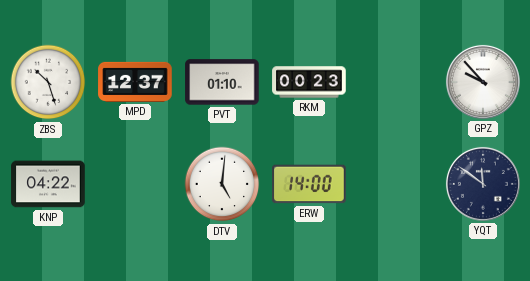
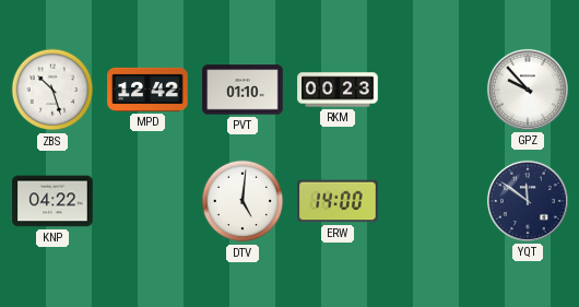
MPD: 12:37 -> 12:42 (147, 90)
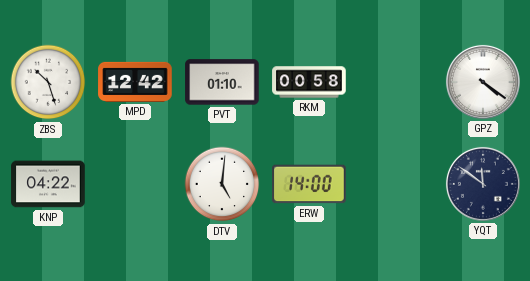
RKM: 00:23 -> 00:58 (309, 82)
GPZ: 9:53 -> 4:21 (483, 82)
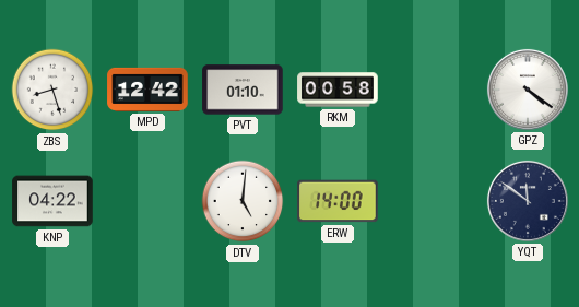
ZBS: 10:27 -> 8:27 (52, 90)
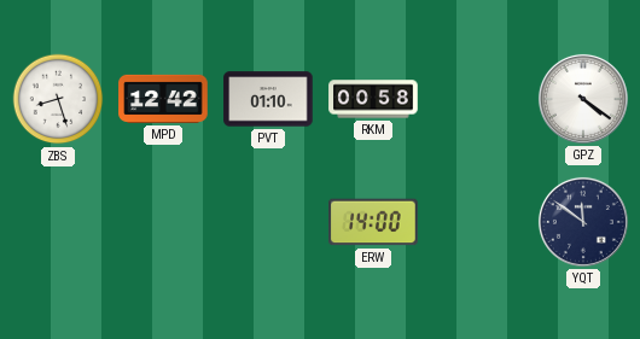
KNP: 04:22 -> none (52, 201)
DTV: 5:01 -> none (243, 201)
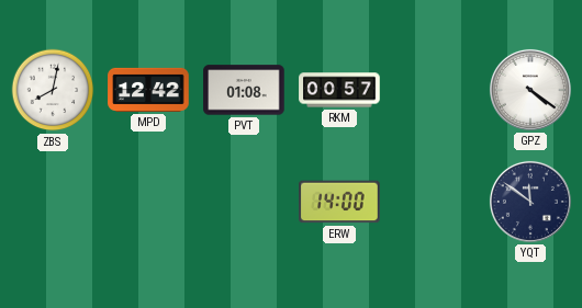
ZBS: 8:27 -> 8:02 (53, 90)
PVT: 01:10 -> 01:08 (244, 90)
RKM: 00:58 -> 00:57 (339, 90)
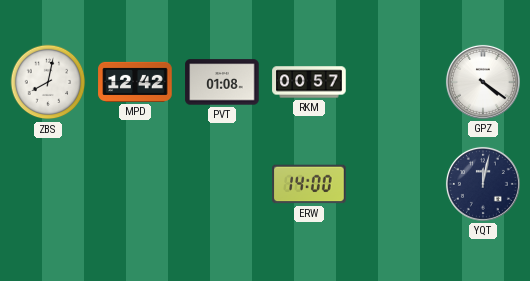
YQT: 11:51 -> 12:02 (483, 184)
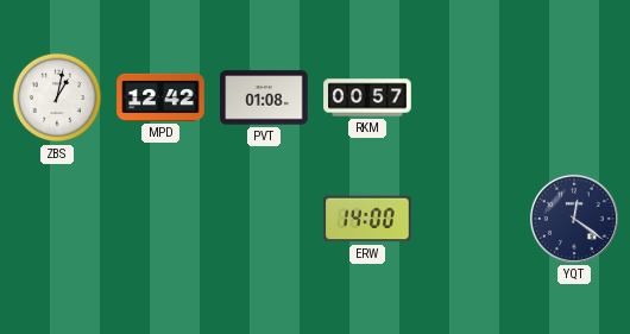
ZBS: 8:02 -> 1:02 (57, 97)
GPZ: 4:21 -> none (483, 82)
YQT: 12:02 -> 12:21 (574, 219)
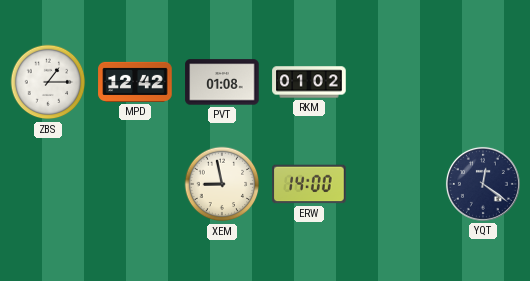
ZBS: 1:02 -> 1:15 (48, 82)
RKM: 00:57 -> 01:02 (309, 82)
XEM: none -> 8:58 (222, 184)
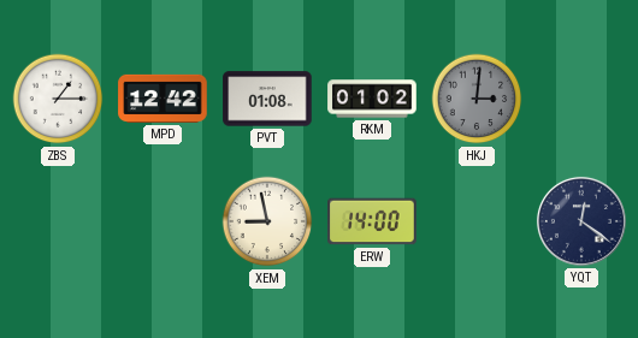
HKJ: none -> 3:01 (477, 99)
